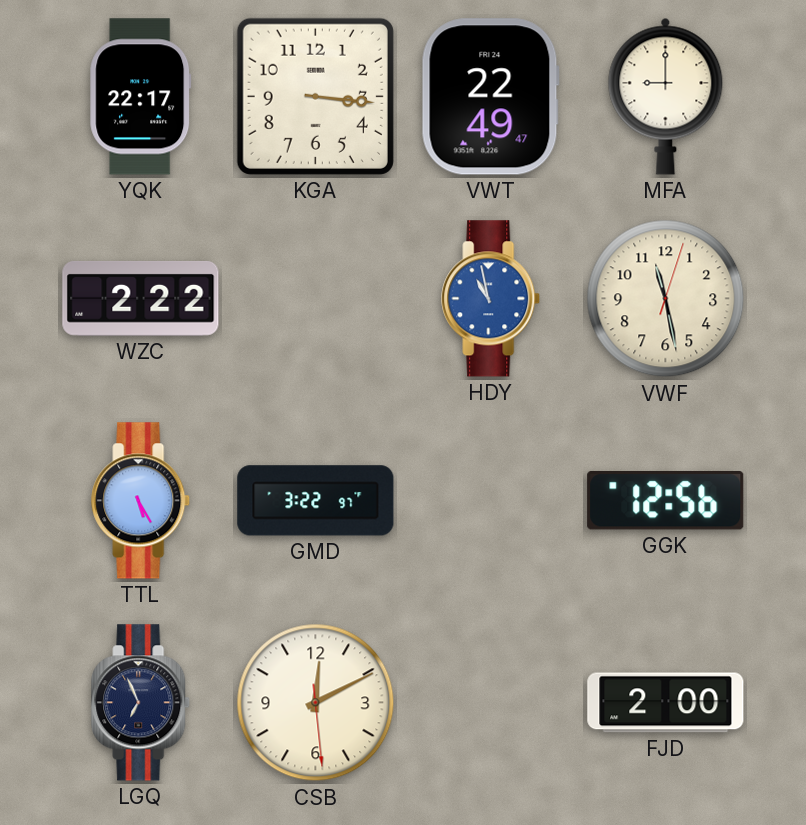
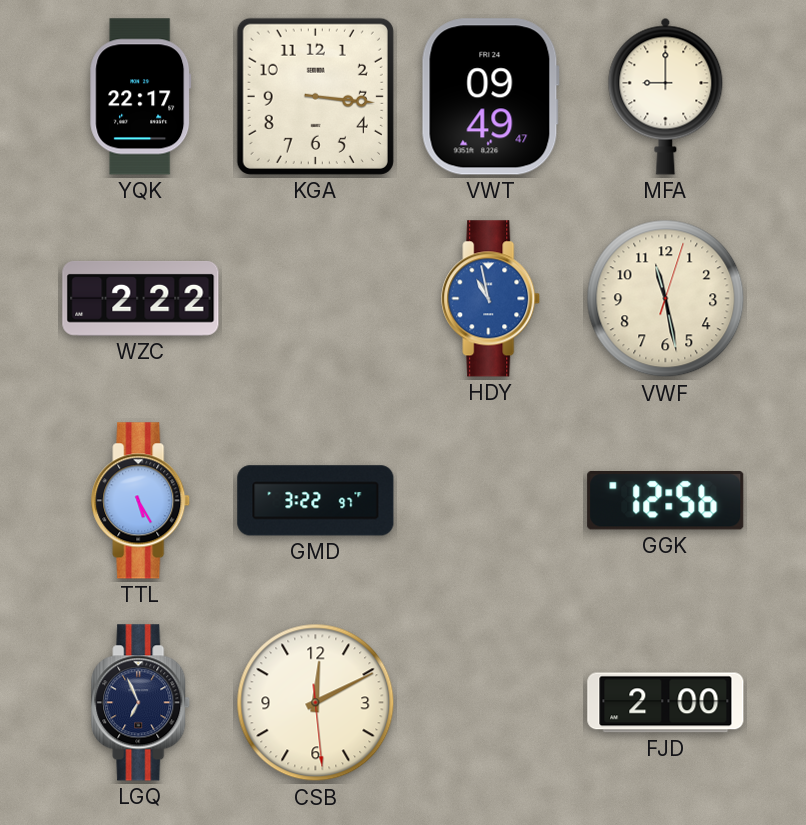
VWT: 22:49 -> 09:49 (490, 97)
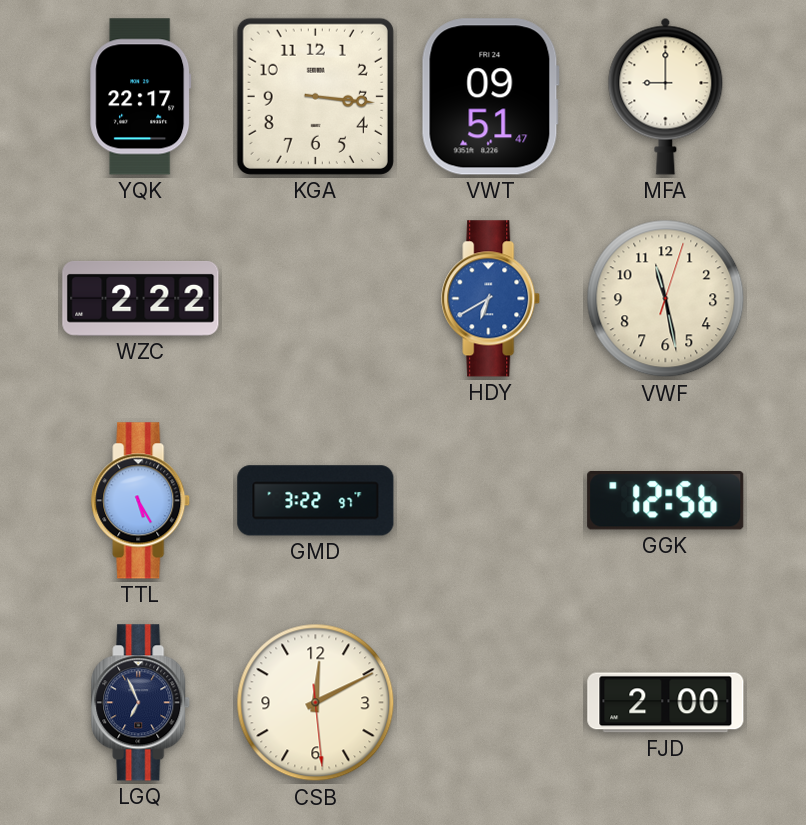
VWT: 09:49 -> 09:51 (490, 97)
HDY: 10:58 -> 6:40 (491, 299)
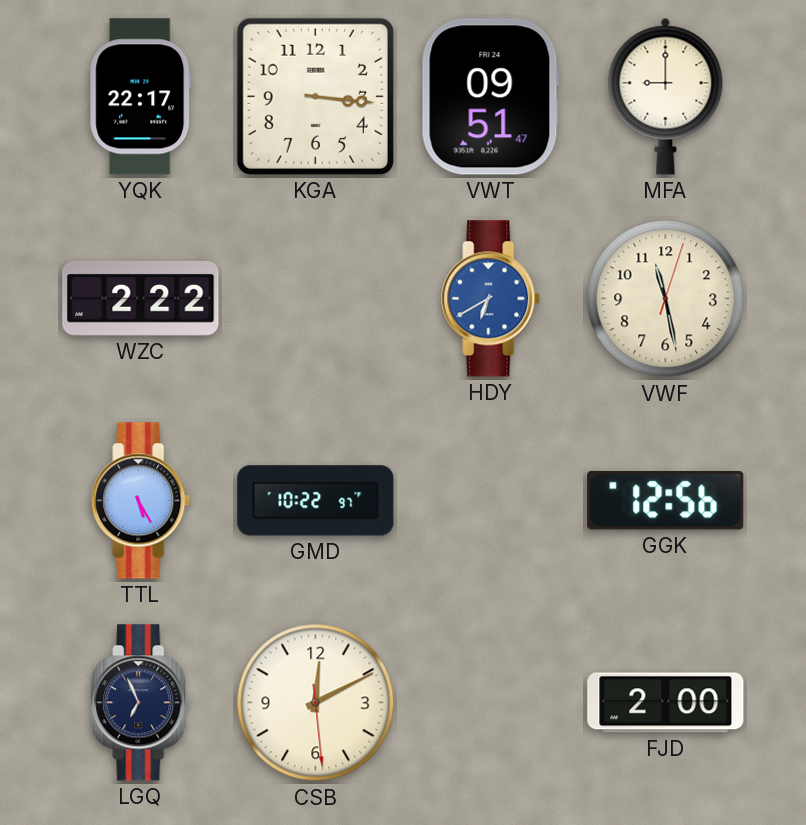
GMD: 3:22 -> 10:22 (316, 501)
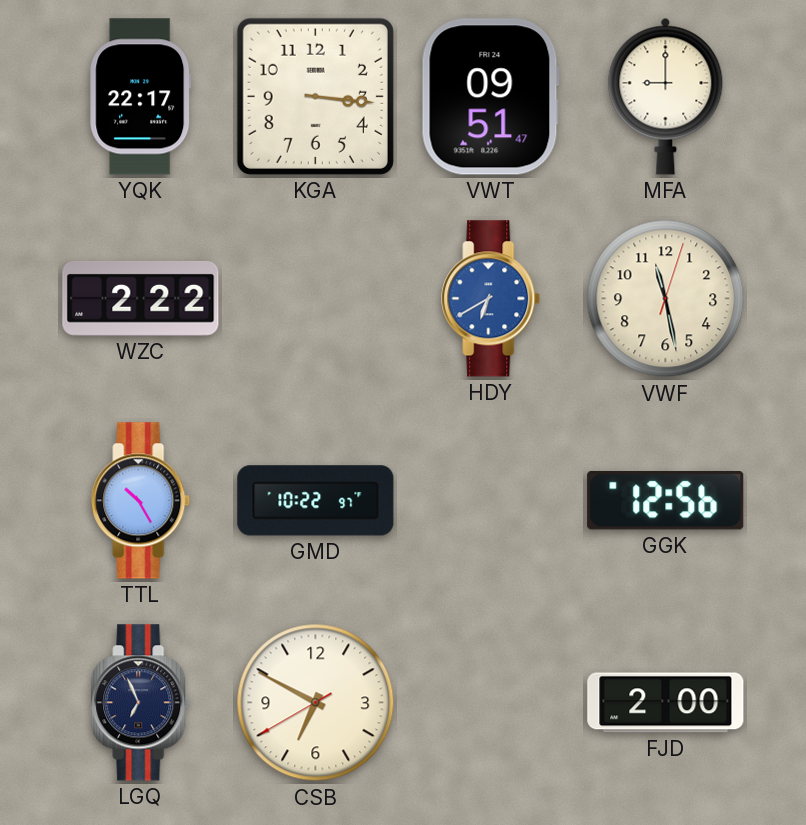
TTL: 5:25 -> 10:25 (141, 501)
CSB: 12:10 -> 6:49 (316, 703)
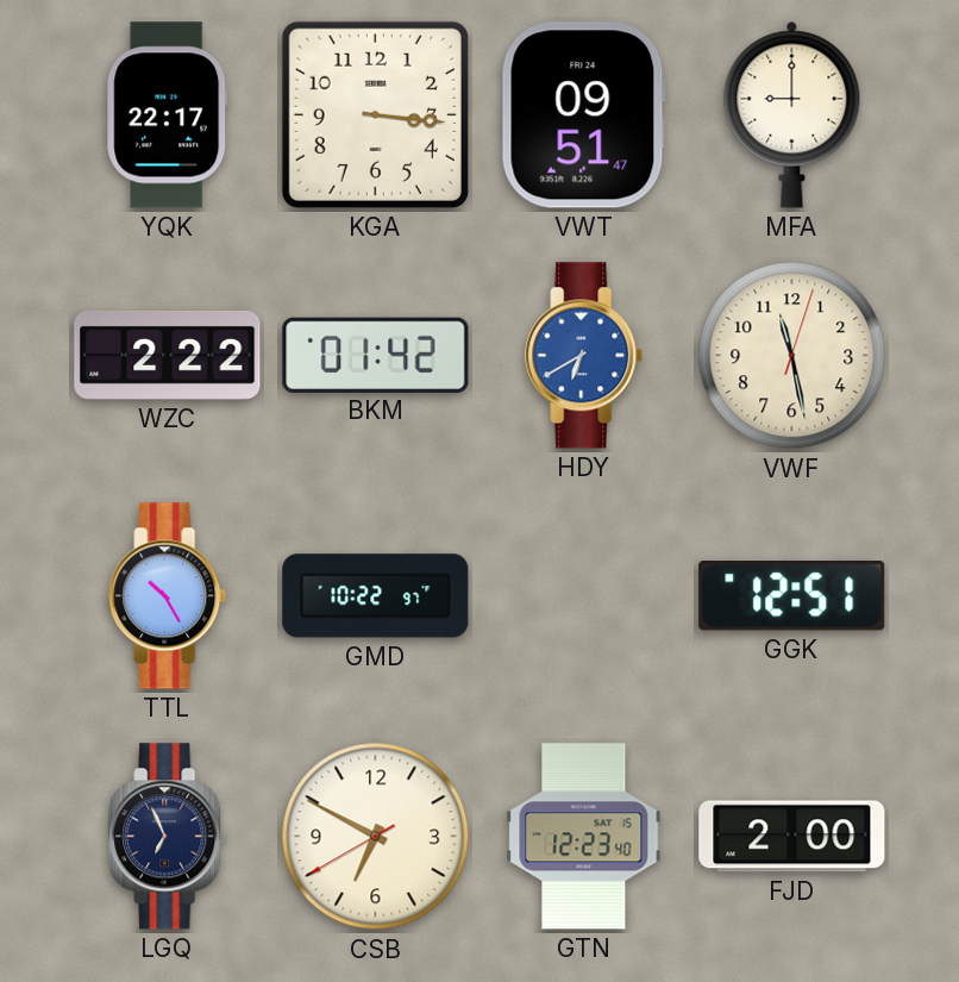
BKM: none -> 01:42 (376, 355)
GGK: 12:56 -> 12:51 (792, 595)
GTN: none -> 12:23 (584, 837)
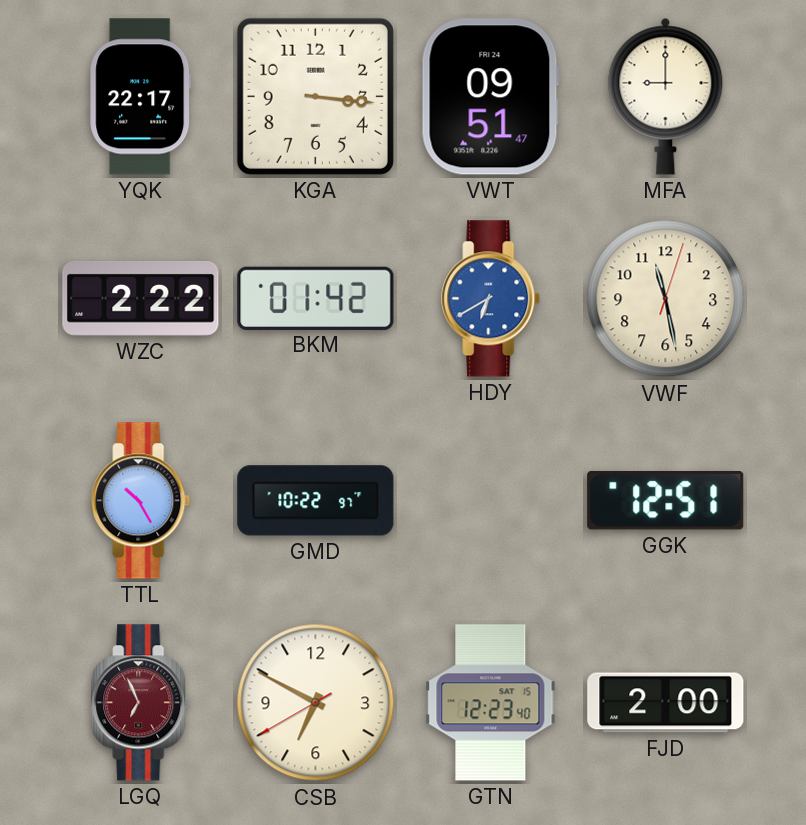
LGQ dial: navy -> burgundy (141, 703)
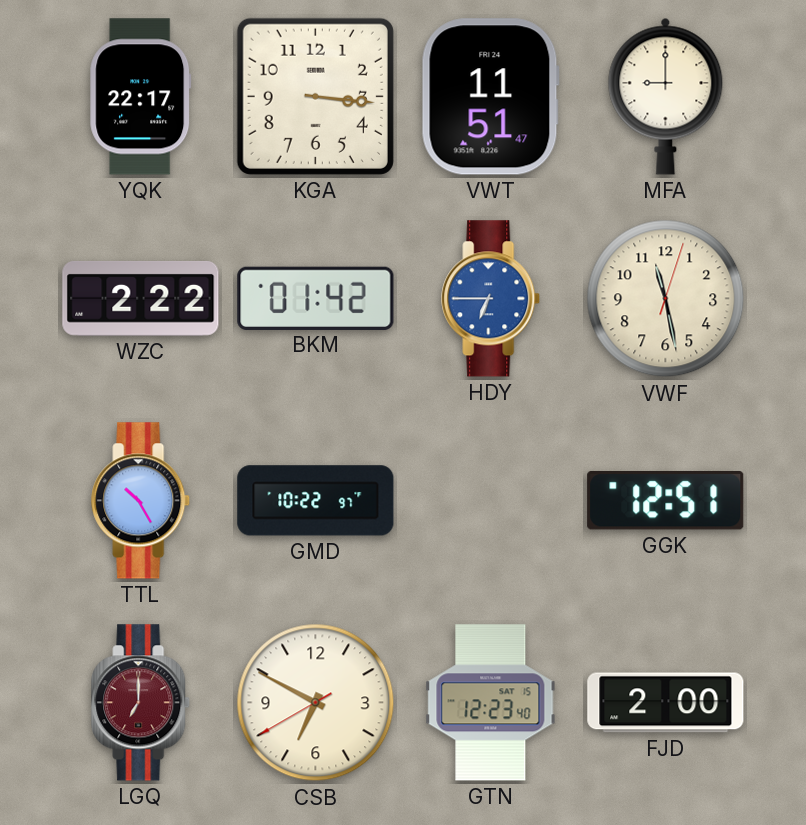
VWT: 09:51 -> 11:51 (490, 97)
HDY: 6:40 -> 6:45 (491, 299)
LGQ: 6:56 -> 7:00 (141, 703)
